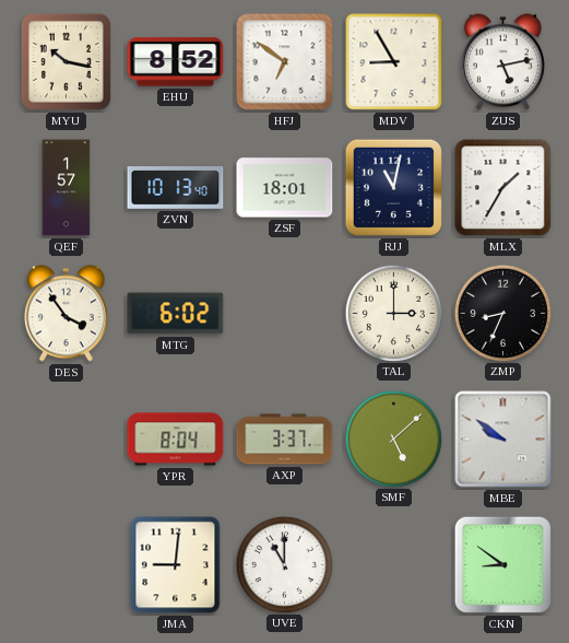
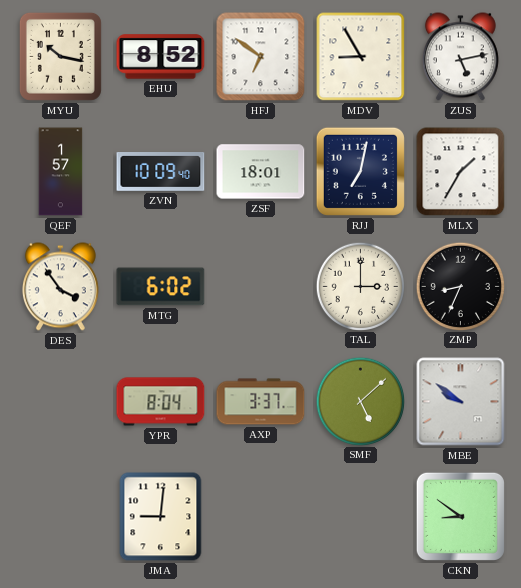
ZVN: 10:13 -> 10:09 (161, 172)
RJJ: 11:02 -> 7:02 (360, 171)
UVE: 11:00 -> none (284, 564)
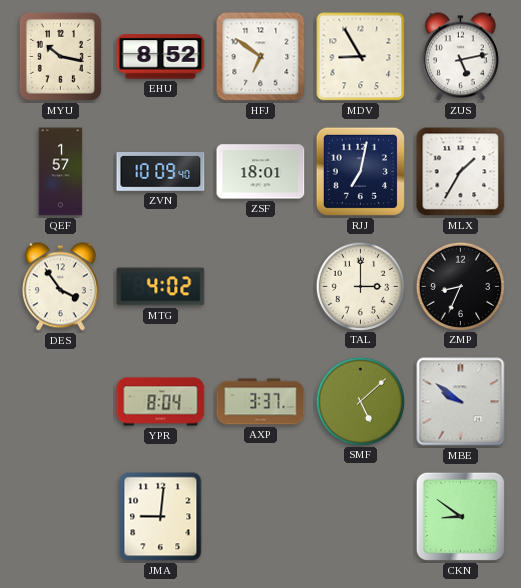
MTG: 6:02 -> 4:02 (161, 287)
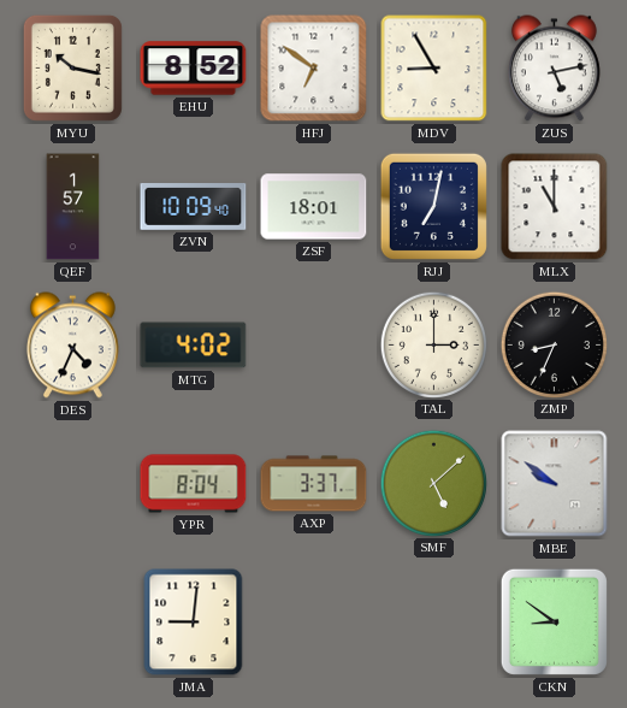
MLX: 1:35 -> 11:00 (555, 207)
DES: 3:54 -> 4:34 (72, 346)
